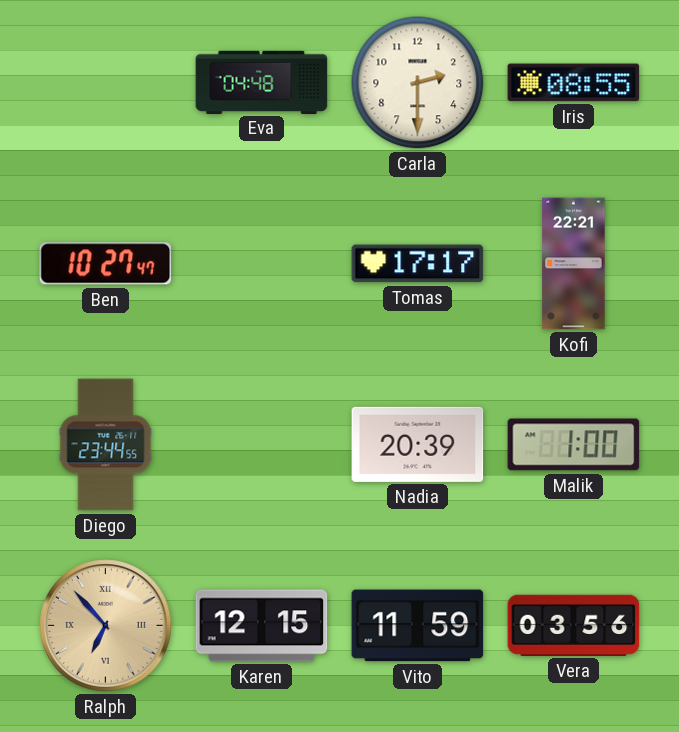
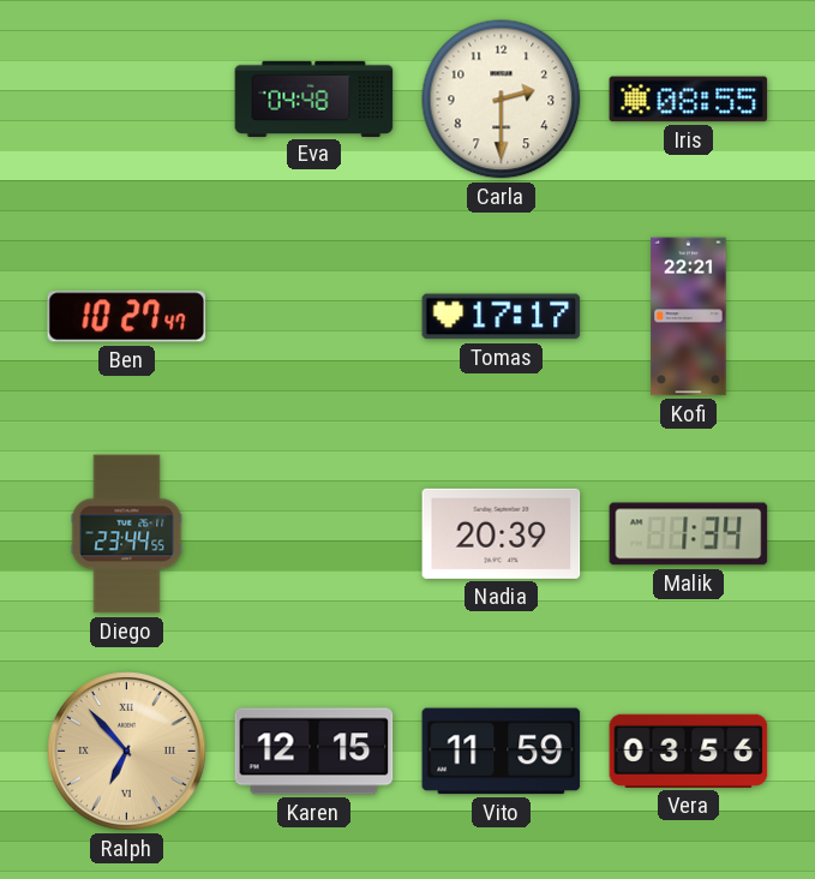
Malik: 1:00 -> 1:34 (689, 534)
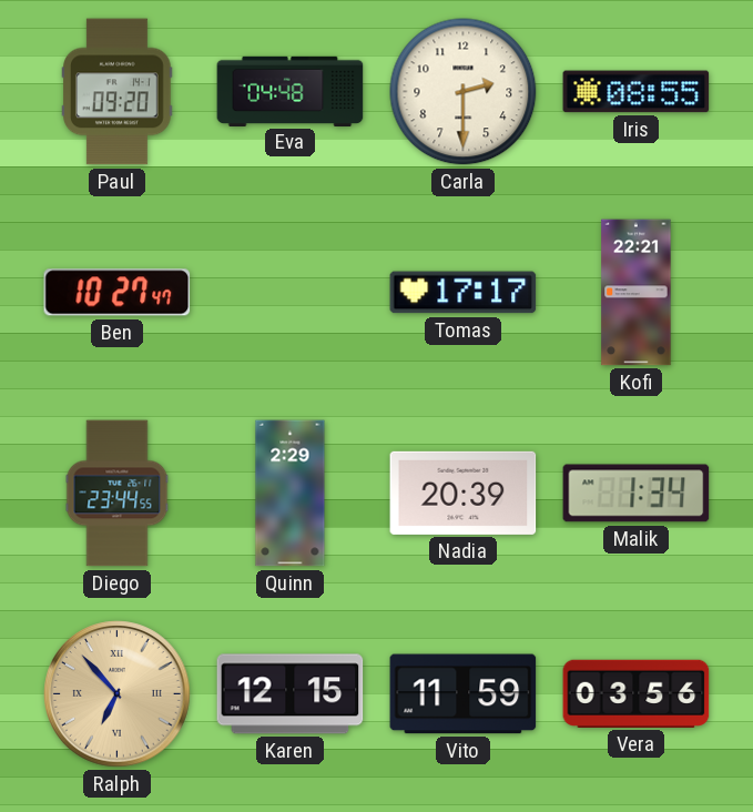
Paul: none -> 09:20 (118, 92)
Quinn: none -> 2:29 (291, 494)
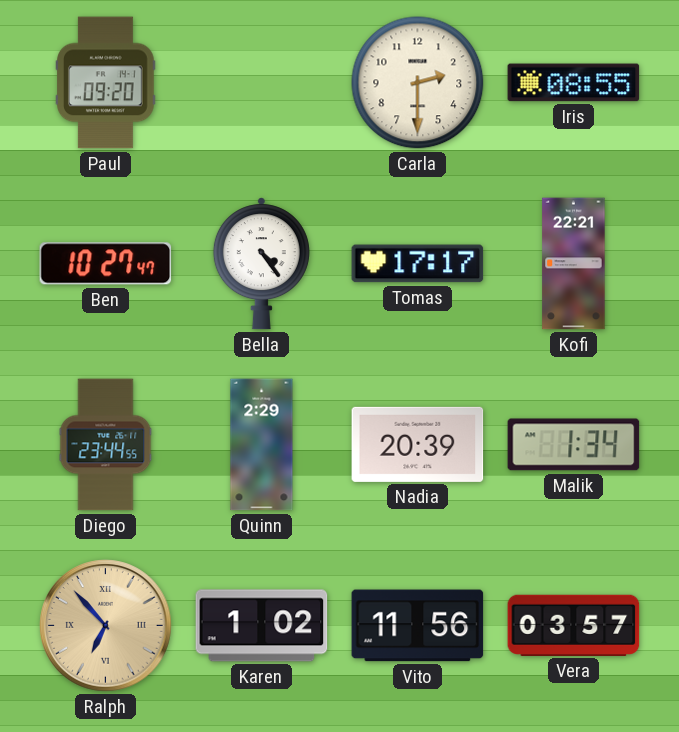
Eva: 04:48 -> none (291, 91)
Bella: none -> 4:24 (261, 264)
Karen: 12:15 -> 1:02 (262, 626)
Vito: 11:59 -> 11:56 (418, 626)
Vera: 03:56 -> 03:57 (574, 625)
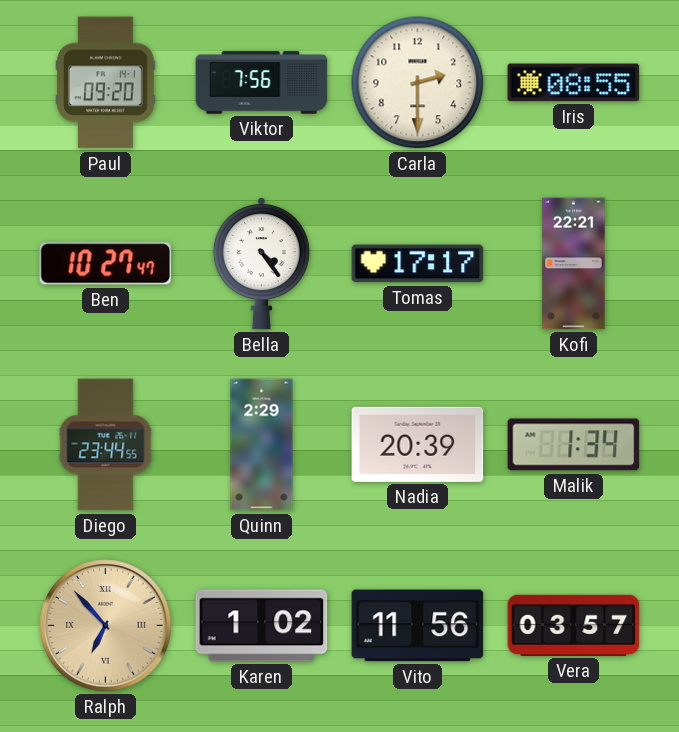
Viktor: none -> 7:56 (262, 83)
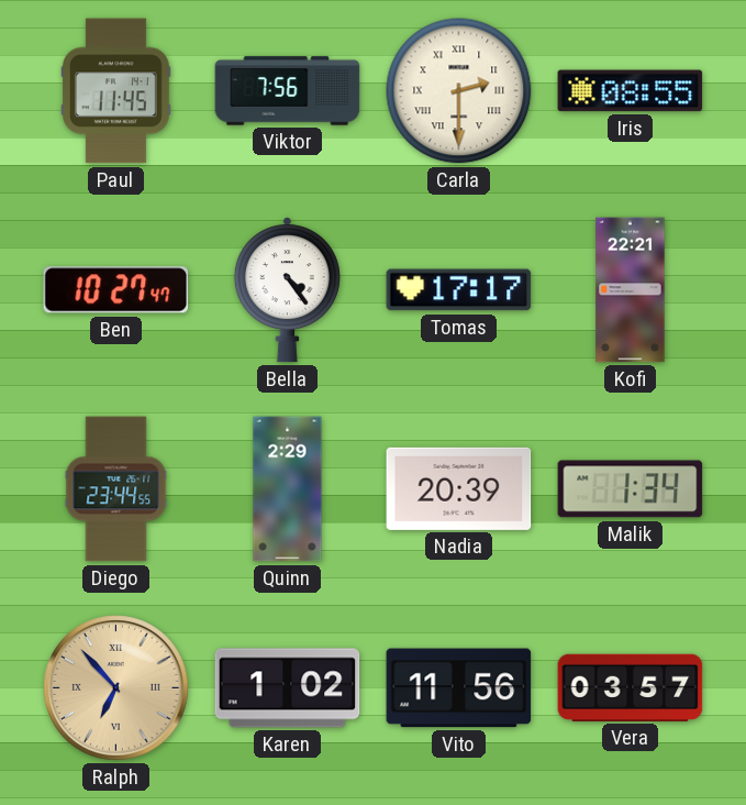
Paul: 09:20 -> 11:45 (116, 91)
Carla numerals: Arabic -> Roman (459, 91)
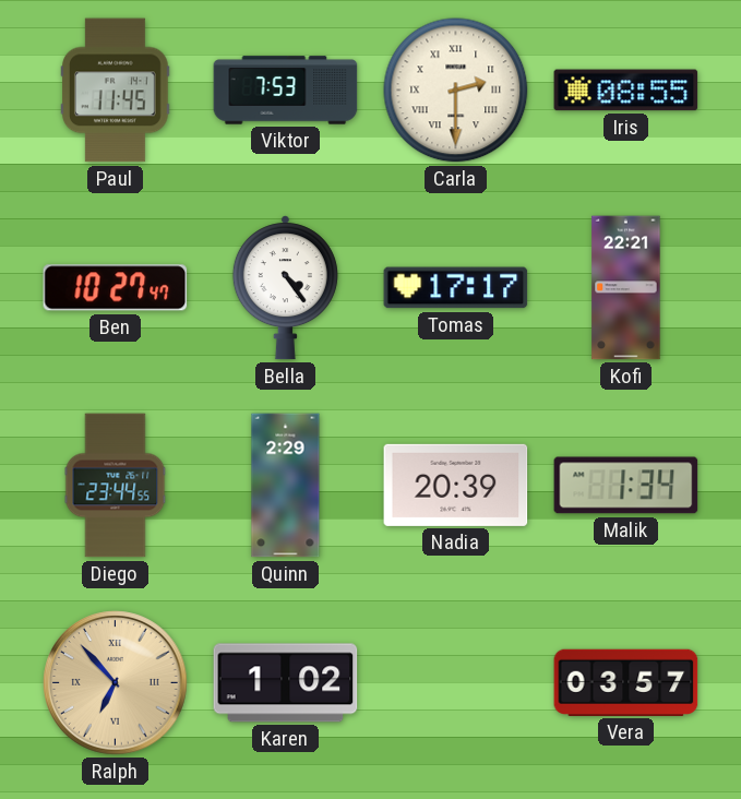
Viktor: 7:56 -> 7:53 (286, 91)
Vito: 11:56 -> none (459, 688)
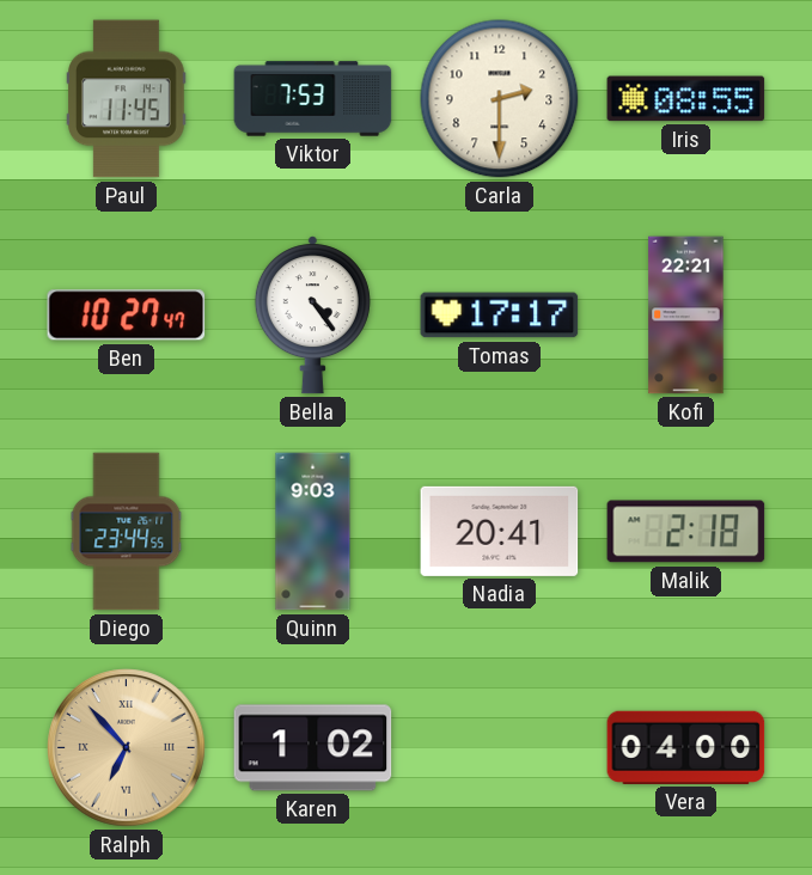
Carla numerals: Roman -> Arabic (500, 99)
Quinn: 2:29 -> 9:03 (313, 532)
Nadia: 20:39 -> 20:41 (500, 531)
Malik: 1:34 -> 2:18 (686, 532)
Vera: 03:57 -> 04:00 (686, 747)
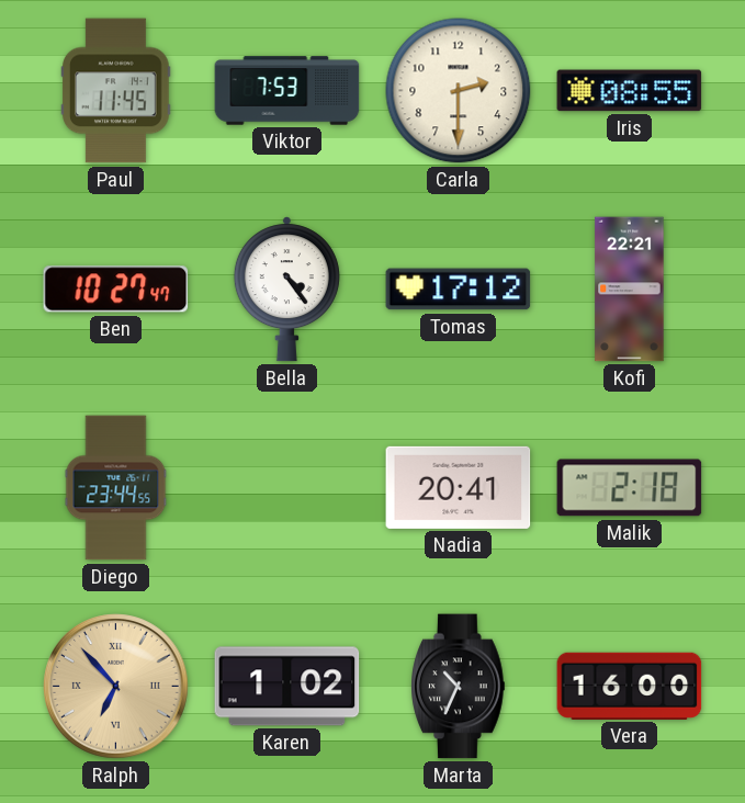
Tomas: 17:17 -> 17:12 (459, 290)
Quinn: 9:03 -> none (313, 532)
Marta: none -> 10:34 (459, 687)
Vera: 04:00 -> 16:00 (630, 686)
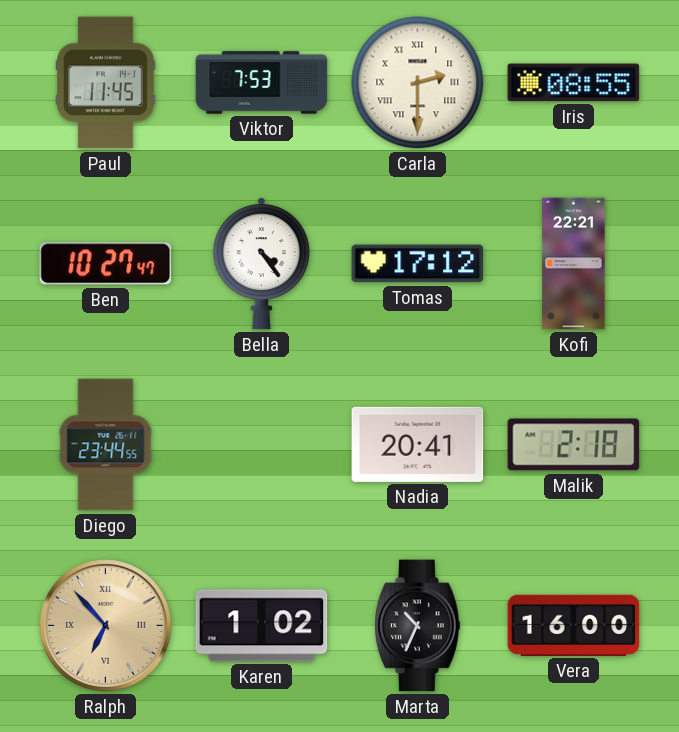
Carla numerals: Arabic -> Roman (418, 83)
